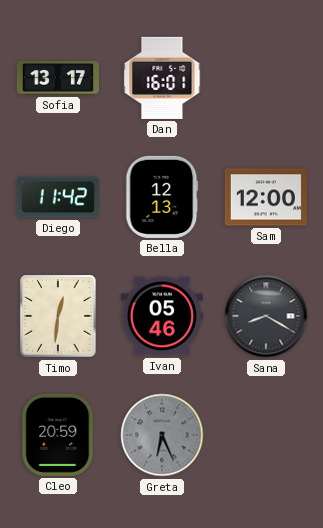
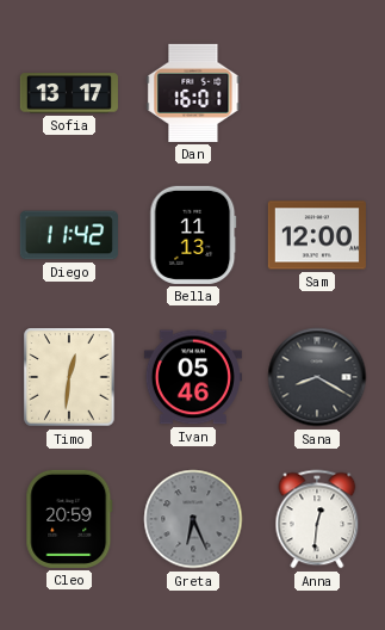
Bella: 12:13 -> 11:13 (193, 235)
Anna: none -> 12:31 (317, 519)
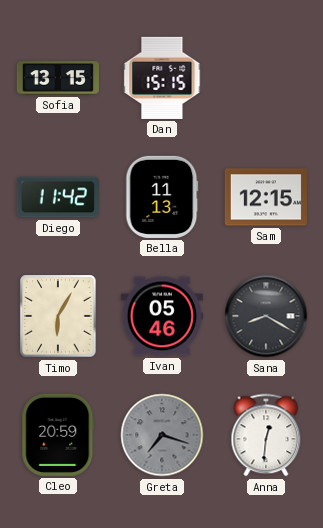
Sofia: 13:17 -> 13:15 (58, 78)
Dan: 16:01 -> 15:15 (162, 78)
Sam: 12:00 -> 12:15 (266, 197)
Timo: 12:31 -> 6:05 (58, 316)
Greta: 6:26 -> 7:18 (162, 435)
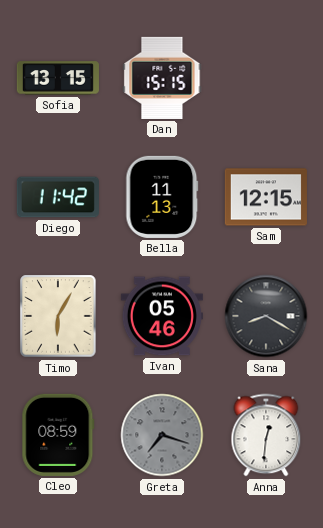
Cleo: 20:59 -> 08:59 (58, 435)
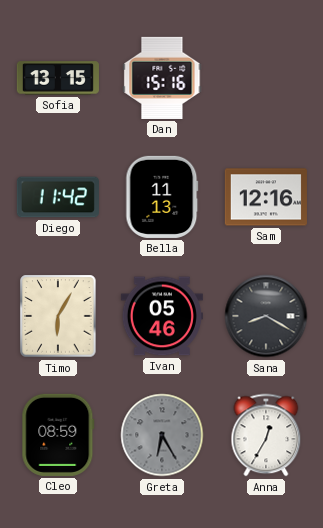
Dan: 15:15 -> 15:16 (162, 78)
Sam: 12:15 -> 12:16 (266, 197)
Greta: 7:18 -> 6:25 (162, 435)
Anna: 12:31 -> 12:35 (266, 435)
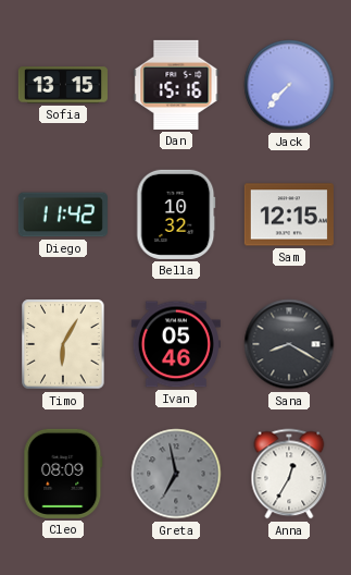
Jack: none -> 7:37 (289, 85)
Bella: 11:13 -> 10:32 (176, 215)
Sam: 12:16 -> 12:15 (289, 215)
Cleo: 08:59 -> 08:09 (63, 474)
Greta: 6:25 -> 6:58 (176, 474)
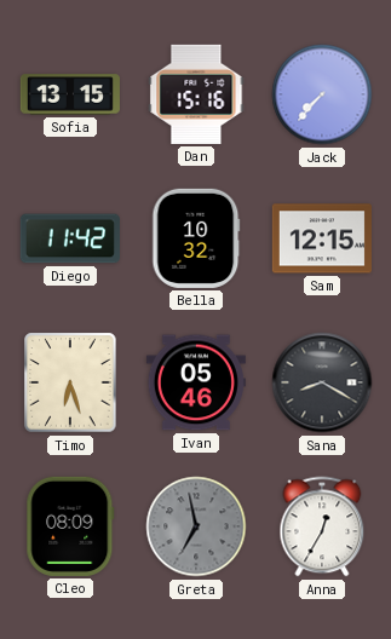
Timo: 6:05 -> 6:27 (70, 382)
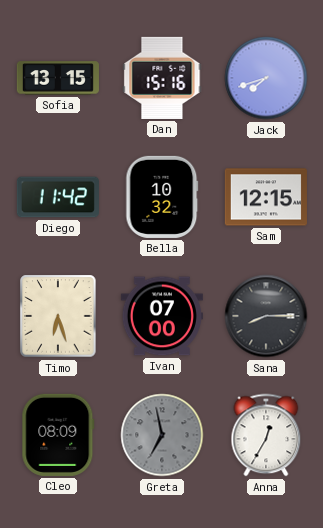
Jack: 7:37 -> 7:42 (266, 78)
Ivan: 05:46 -> 07:00 (162, 316)
Sana: 8:20 -> 8:15 (266, 316)
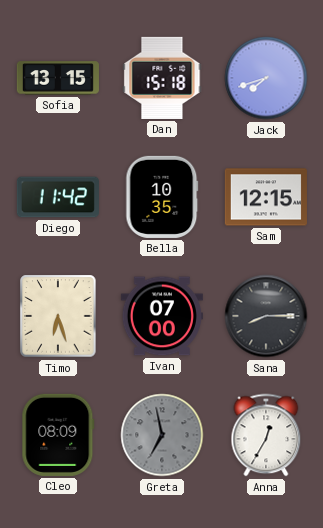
Dan: 15:16 -> 15:18 (162, 78)
Bella: 10:32 -> 10:35 (162, 197)
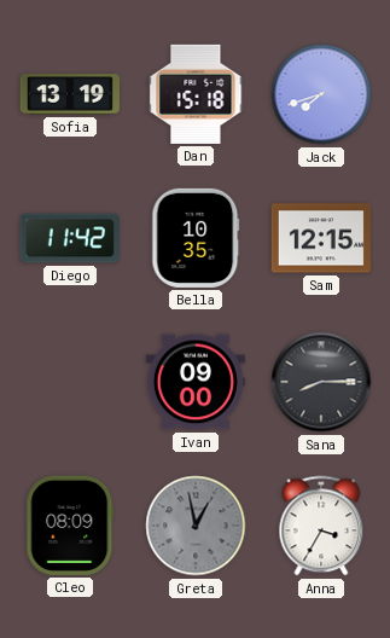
Sofia: 13:15 -> 13:19 (70, 94)
Timo: 6:27 -> none (58, 316)
Ivan: 07:00 -> 09:00 (196, 382)
Greta: 6:58 -> 12:58 (196, 526)
Anna: 12:35 -> 3:35 (321, 526)
